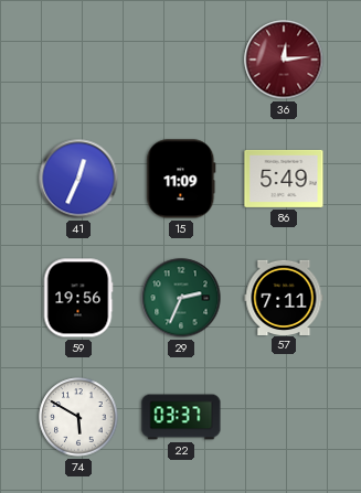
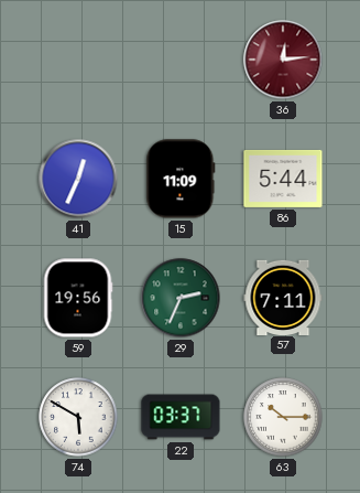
86: 5:49 -> 5:44 (283, 179)
63: none -> 10:15 (283, 417)
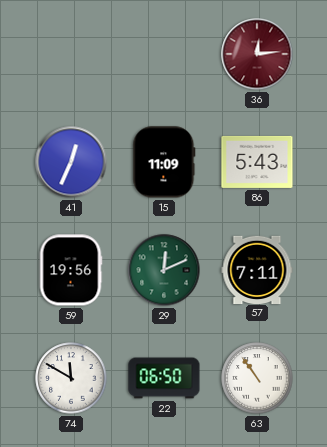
86: 5:44 -> 5:43 (257, 162)
29: 2:34 -> 12:11 (164, 270)
74: 5:50 -> 11:50 (71, 378)
22: 03:37 -> 06:50 (164, 378)
63: 10:15 -> 10:54 (257, 378)
